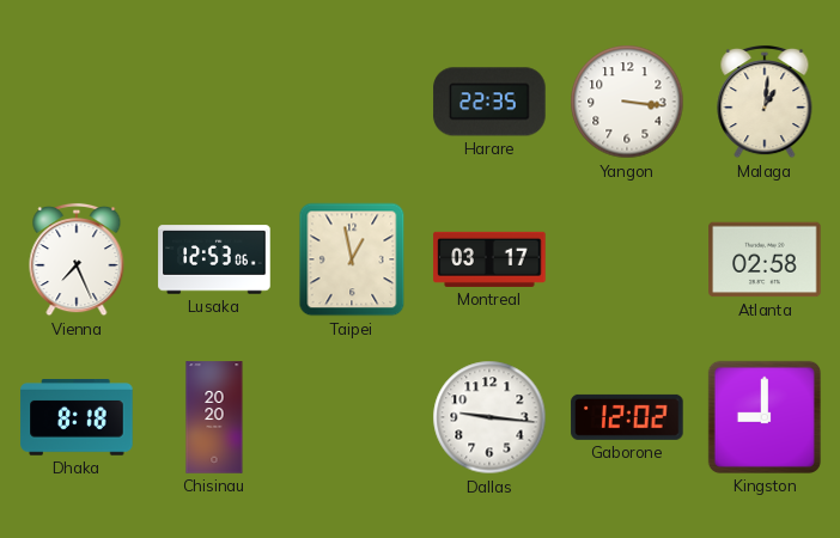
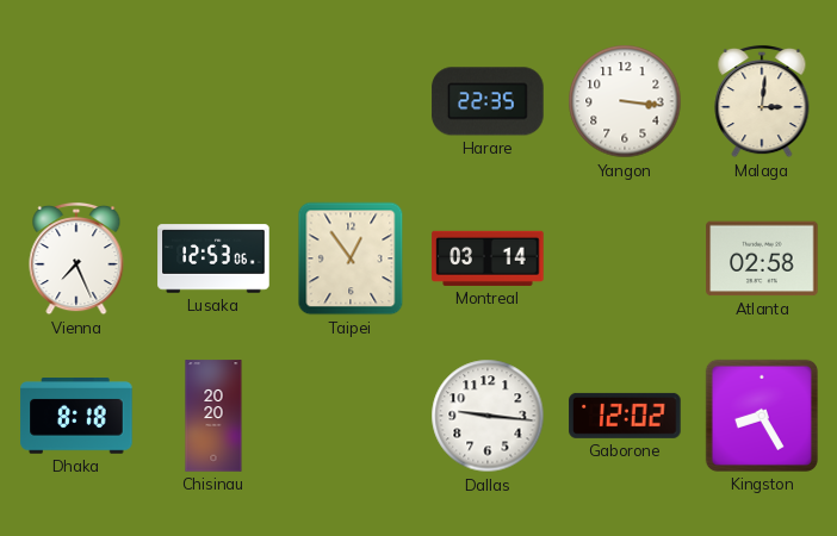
Malaga: 1:01 -> 3:01 (762, 101)
Taipei: 12:58 -> 12:54 (351, 258)
Montreal: 03:17 -> 03:14 (488, 258)
Kingston: 9:00 -> 8:25 (762, 416)
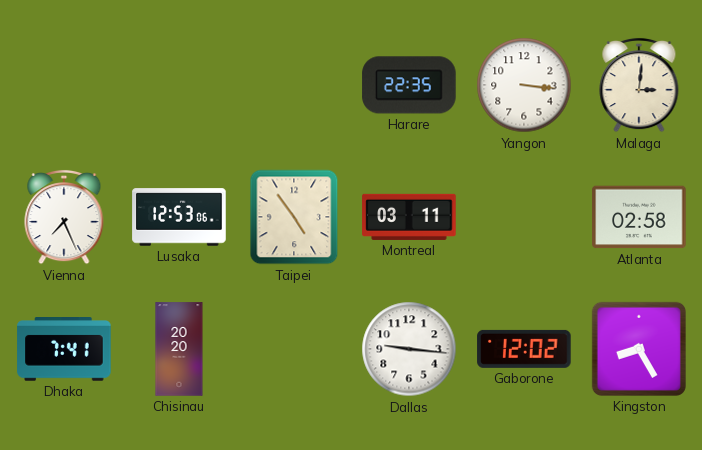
Taipei: 12:54 -> 4:54 (294, 217)
Montreal: 03:14 -> 03:11 (409, 217)
Dhaka: 8:18 -> 7:41 (64, 350)
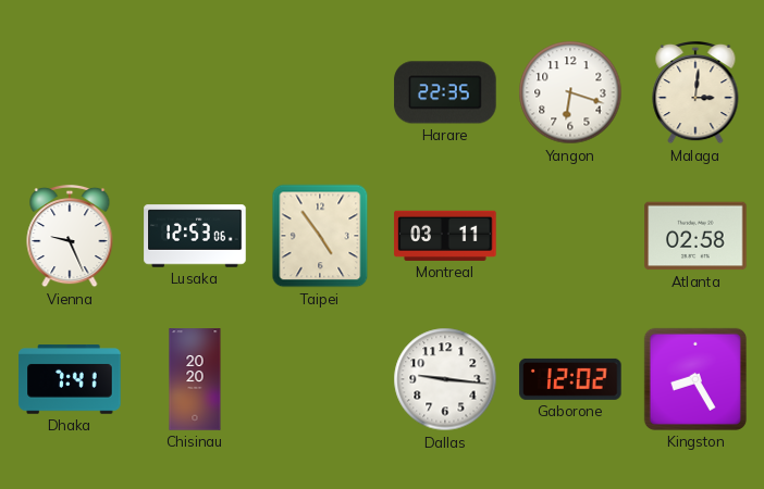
Yangon: 3:16 -> 6:18 (570, 92)
Vienna: 7:26 -> 9:26 (70, 236)
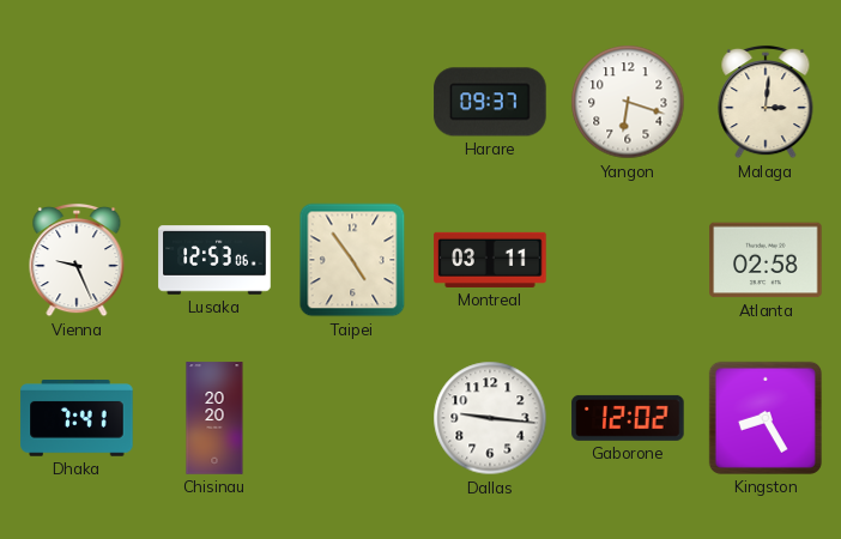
Harare: 22:35 -> 09:37 (490, 102)
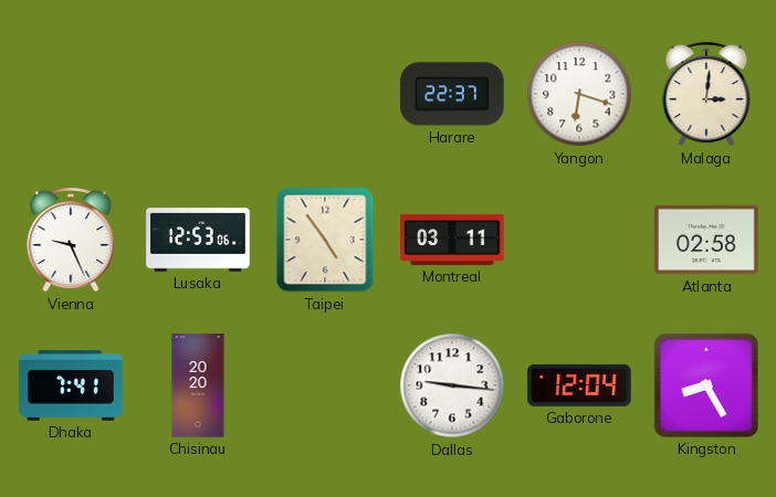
Harare: 09:37 -> 22:37 (452, 94)
Gaborone: 12:02 -> 12:04 (579, 385)
